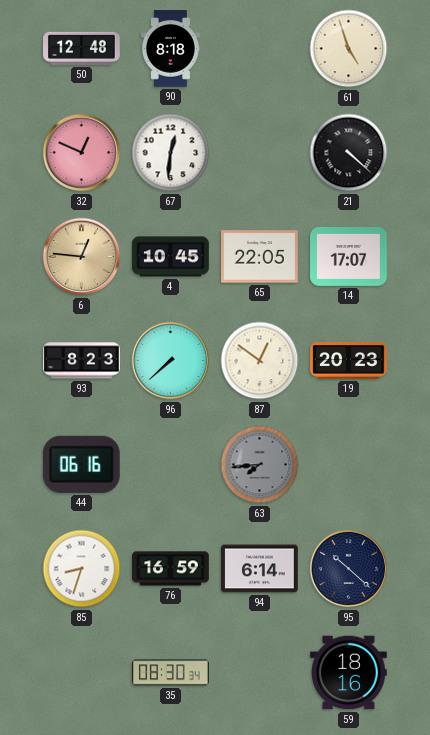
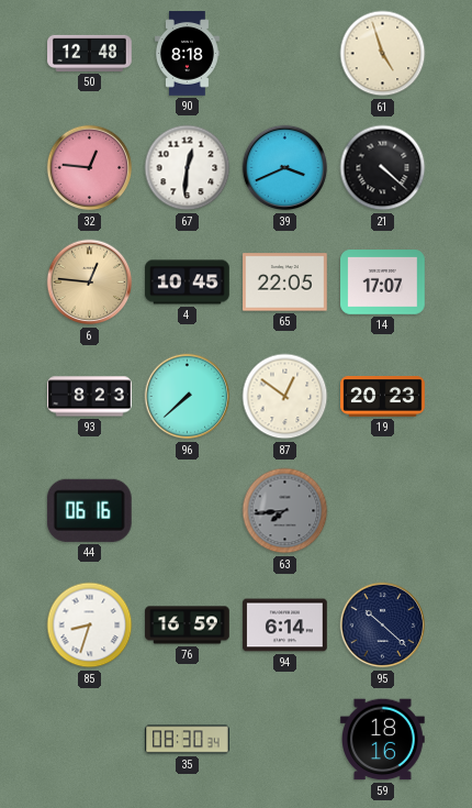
32: 12:49 -> 12:46 (90, 168)
39: none -> 3:41 (285, 168)
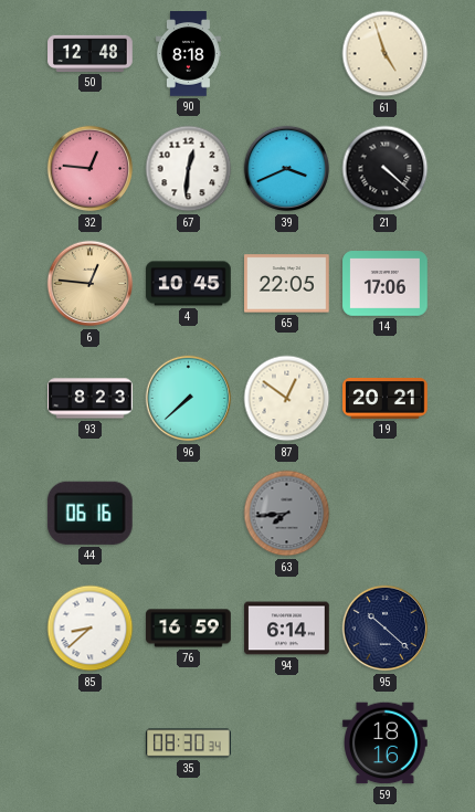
14: 17:07 -> 17:06 (386, 284)
19: 20:23 -> 20:21 (386, 399)
85: 8:33 -> 8:38 (91, 629)
